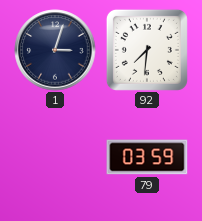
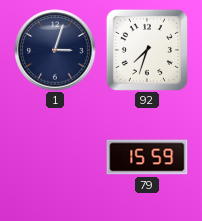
92: 7:31 -> 7:33 (147, 50)
79: 03:59 -> 15:59 (147, 157)
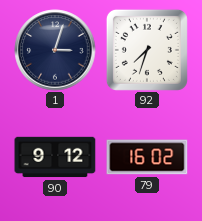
90: none -> 9:12 (55, 157)
79: 15:59 -> 16:02 (147, 157)
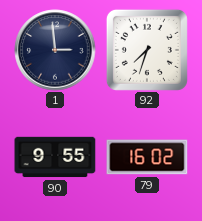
1: 3:03 -> 2:59 (55, 50)
90: 9:12 -> 9:55 (55, 157)
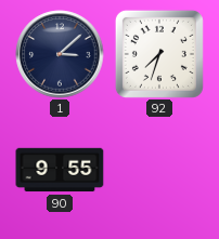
1: 2:59 -> 3:08 (60, 54)
79: 16:02 -> none (147, 157)
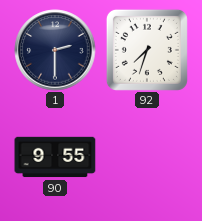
1: 3:08 -> 2:30 (55, 50)
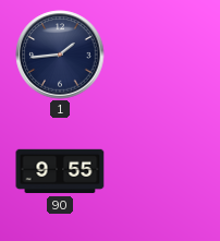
1: 2:30 -> 1:44 (60, 55)
92: 7:33 -> none (147, 50)
